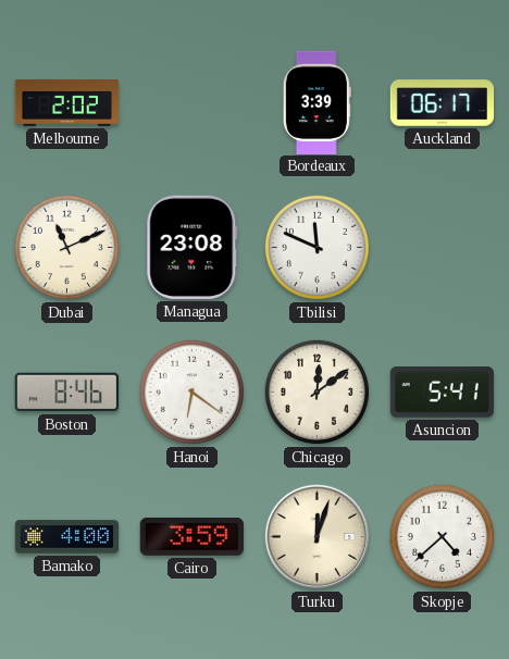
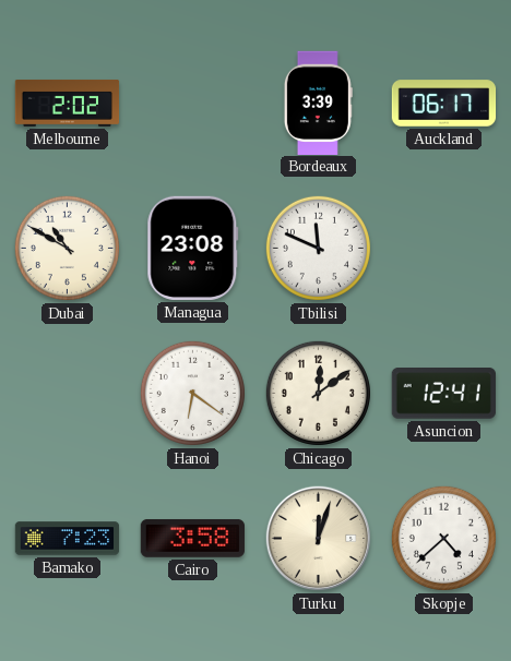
Dubai: 11:11 -> 10:50 (67, 248)
Boston: 8:46 -> none (66, 393)
Asuncion: 5:41 -> 12:41 (443, 394)
Bamako: 4:00 -> 7:23 (68, 539)
Cairo: 3:59 -> 3:58 (192, 538)
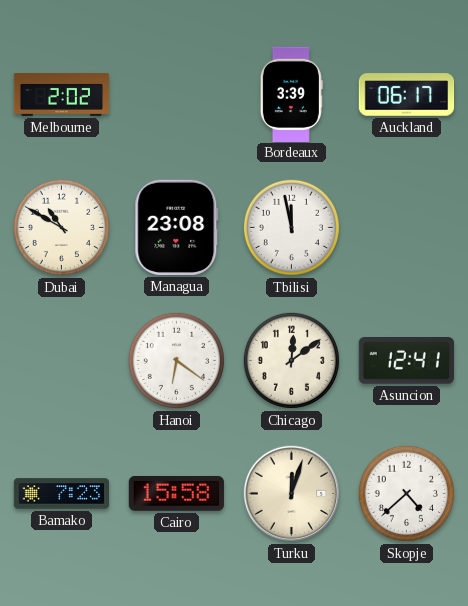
Tbilisi: 11:49 -> 11:58 (291, 227)
Cairo: 3:58 -> 15:58 (176, 493)
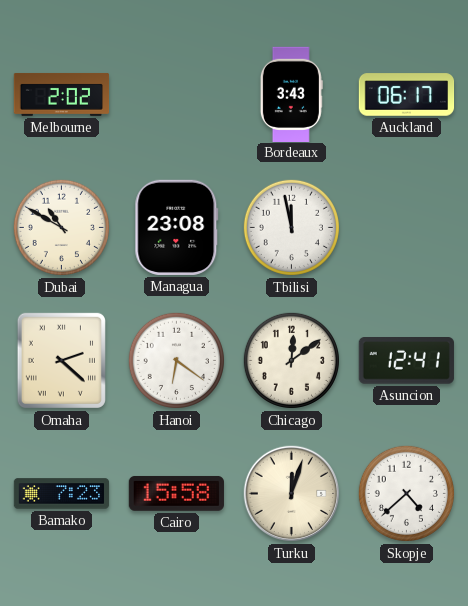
Bordeaux: 3:39 -> 3:43 (291, 94)
Omaha: none -> 2:22 (61, 360)
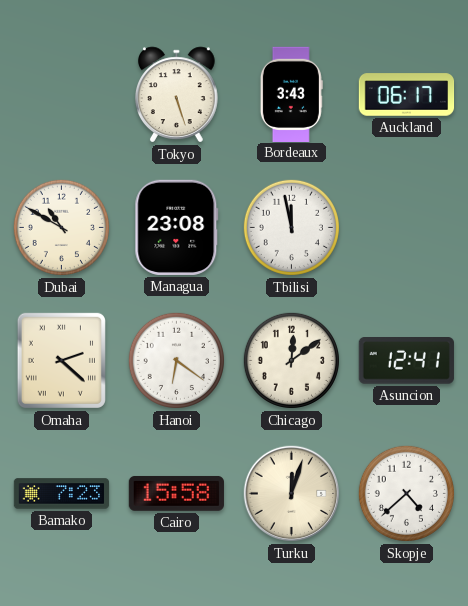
Melbourne: 2:02 -> none (62, 94)
Tokyo: none -> 5:27 (177, 95)
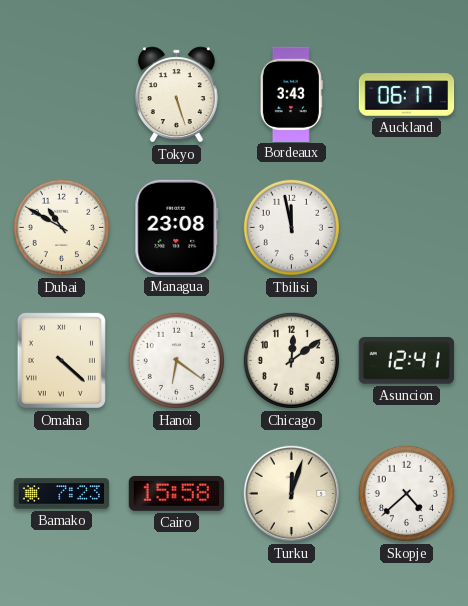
Omaha: 2:22 -> 4:22 (61, 360)
